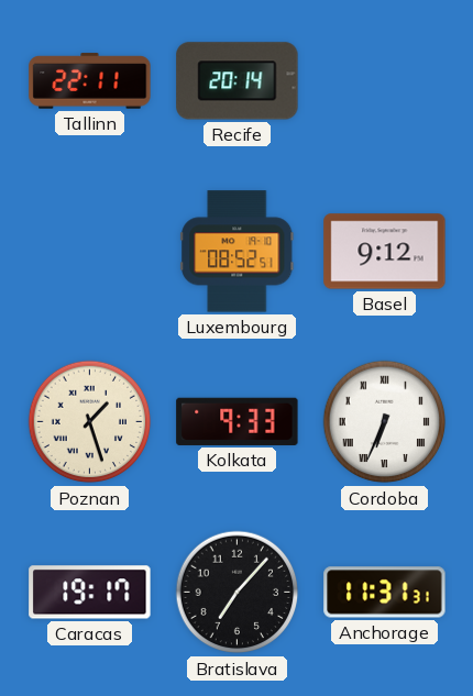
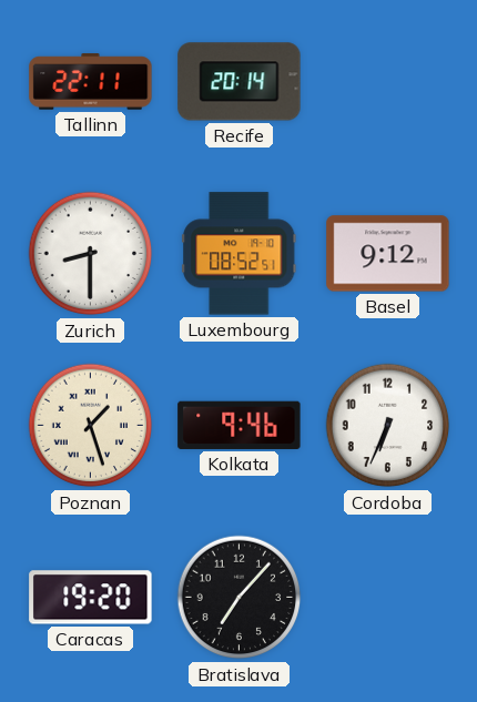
Zurich: none -> 8:30 (91, 254)
Kolkata: 9:33 -> 9:46 (240, 425)
Cordoba numerals: Roman -> Arabic (388, 426)
Caracas: 19:17 -> 19:20 (91, 598)
Anchorage: 11:31 -> none (385, 593)
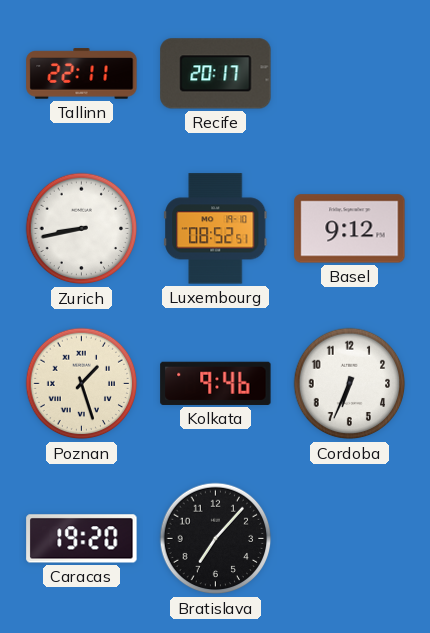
Recife: 20:14 -> 20:17 (216, 74)
Zurich: 8:30 -> 8:43 (82, 229)
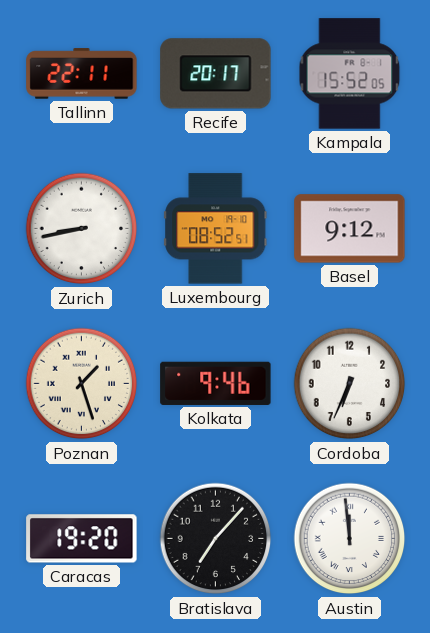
Kampala: none -> 15:52 (350, 74)
Austin: none -> 11:59 (350, 539)
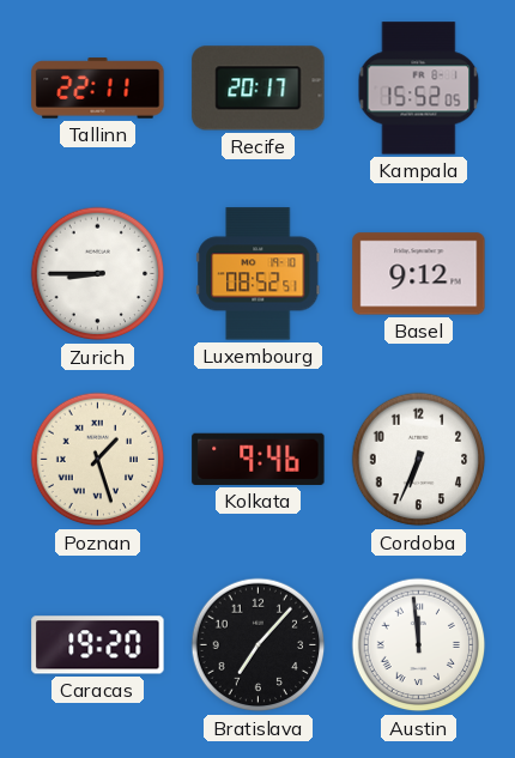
Zurich: 8:43 -> 8:45 (98, 274)
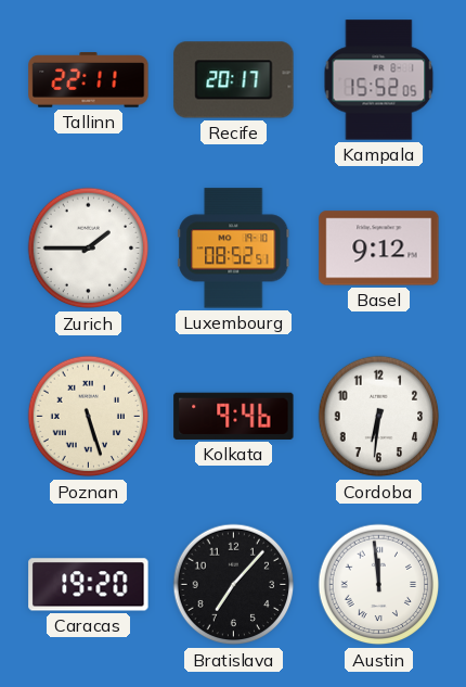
Zurich: 8:45 -> 1:45 (89, 249)
Poznan: 1:27 -> 5:27 (89, 417)
Cordoba: 6:34 -> 6:31 (379, 417)
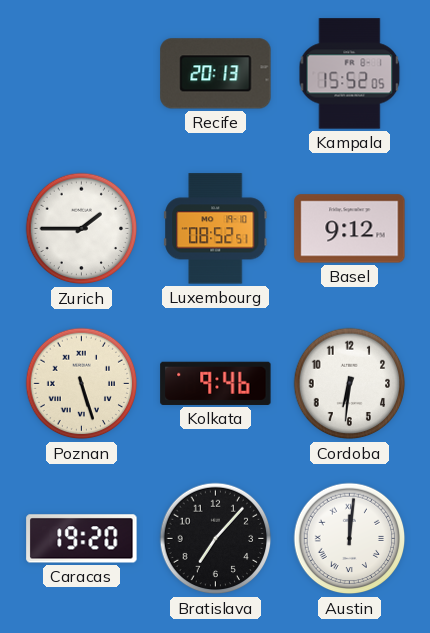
Tallinn: 22:11 -> none (89, 80)
Recife: 20:17 -> 20:13 (216, 74)
Austin: 11:59 -> 12:01 (350, 539)
